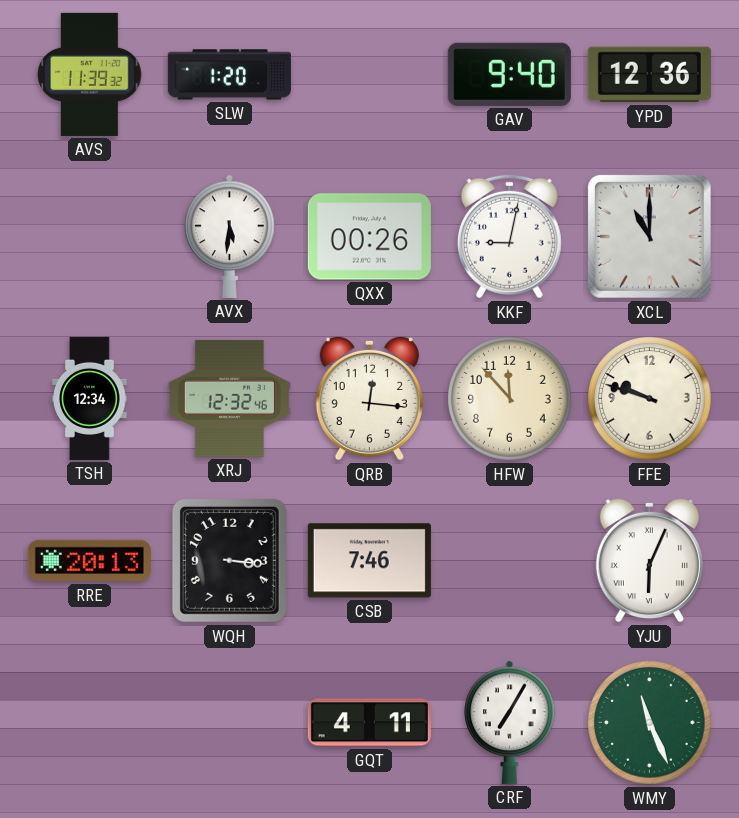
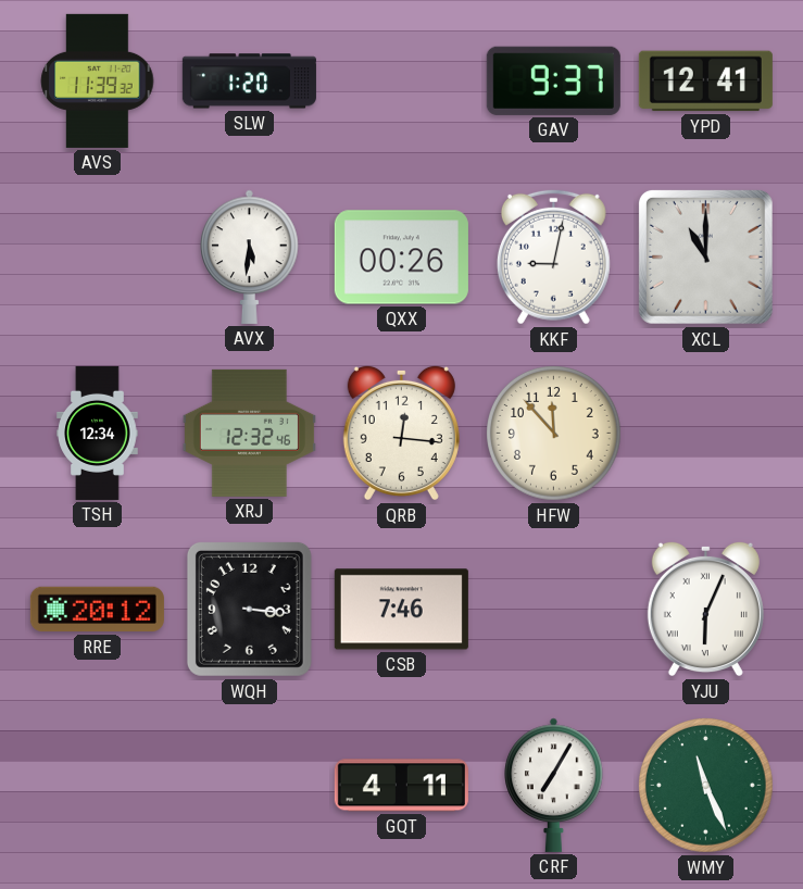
GAV: 9:40 -> 9:37 (553, 80)
YPD: 12:36 -> 12:41 (705, 82)
FFE: 9:48 -> none (650, 399)
RRE: 20:13 -> 20:12 (97, 610)
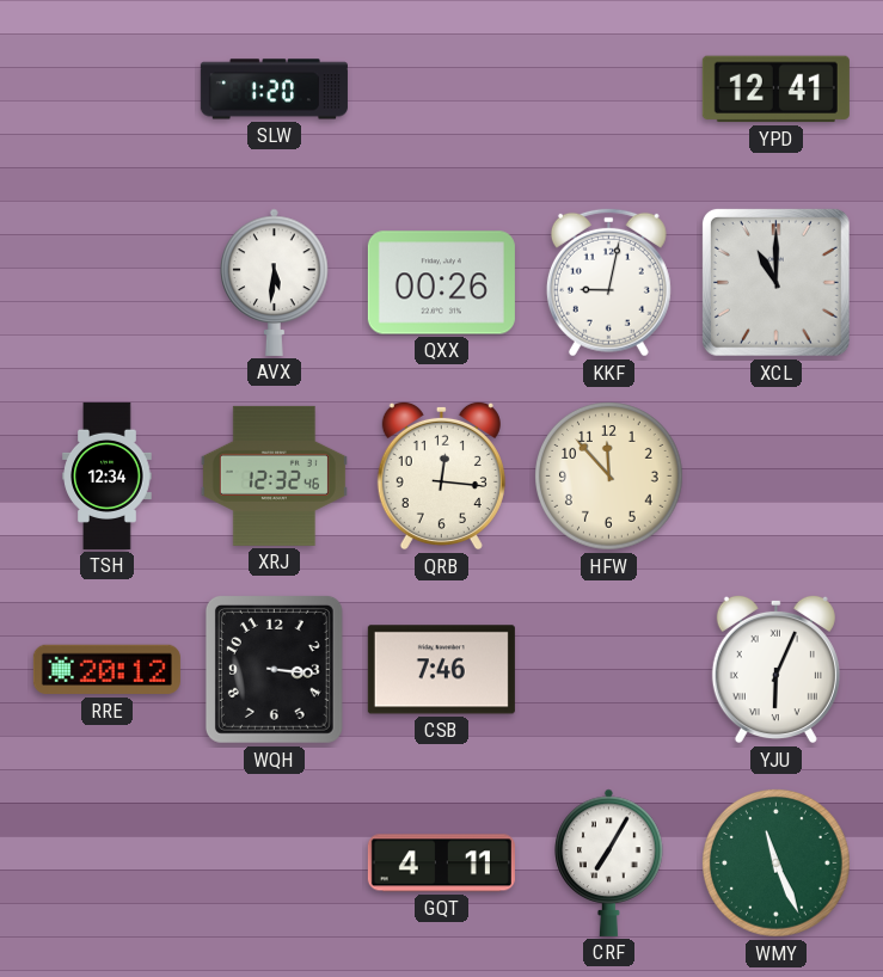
AVS: 11:39 -> none (98, 80)
GAV: 9:37 -> none (553, 80)
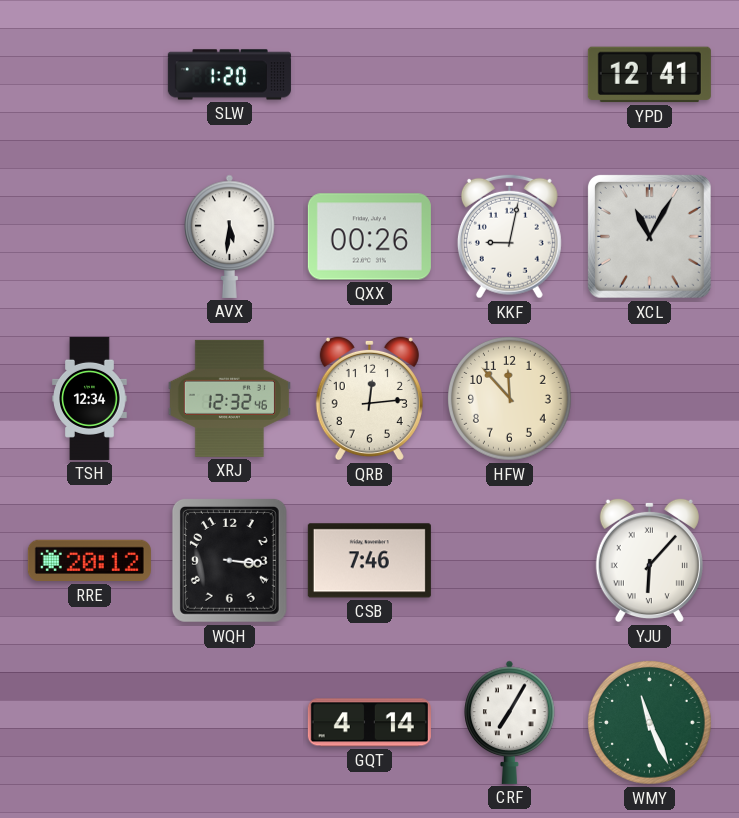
XCL: 11:00 -> 11:05 (649, 236)
QRB: 12:16 -> 12:14 (369, 398)
YJU: 6:04 -> 6:07 (649, 560)
GQT: 4:11 -> 4:14 (369, 723)
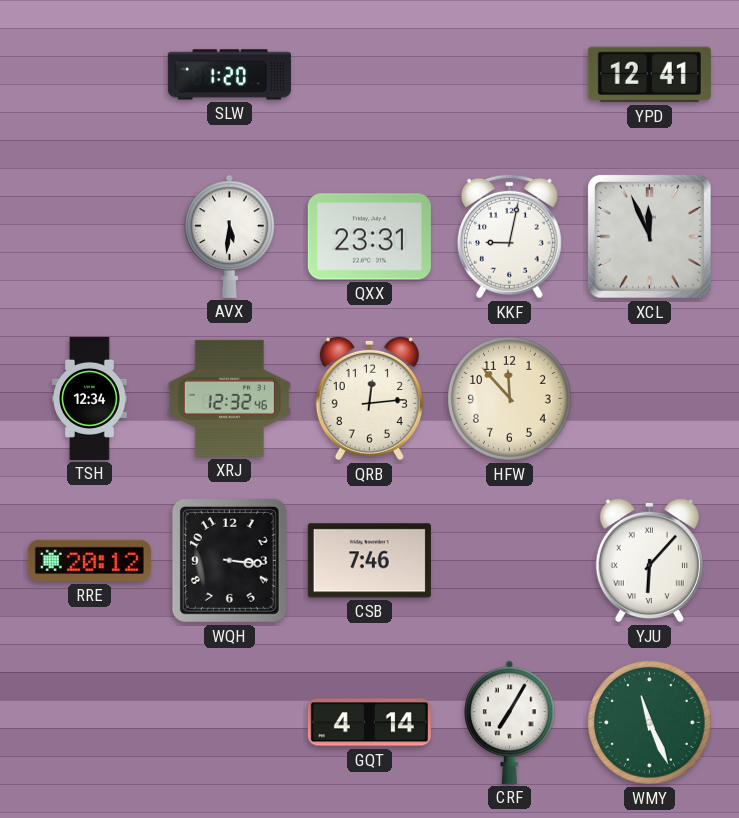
QXX: 00:26 -> 23:31 (369, 237)
XCL: 11:05 -> 11:56 (649, 236)
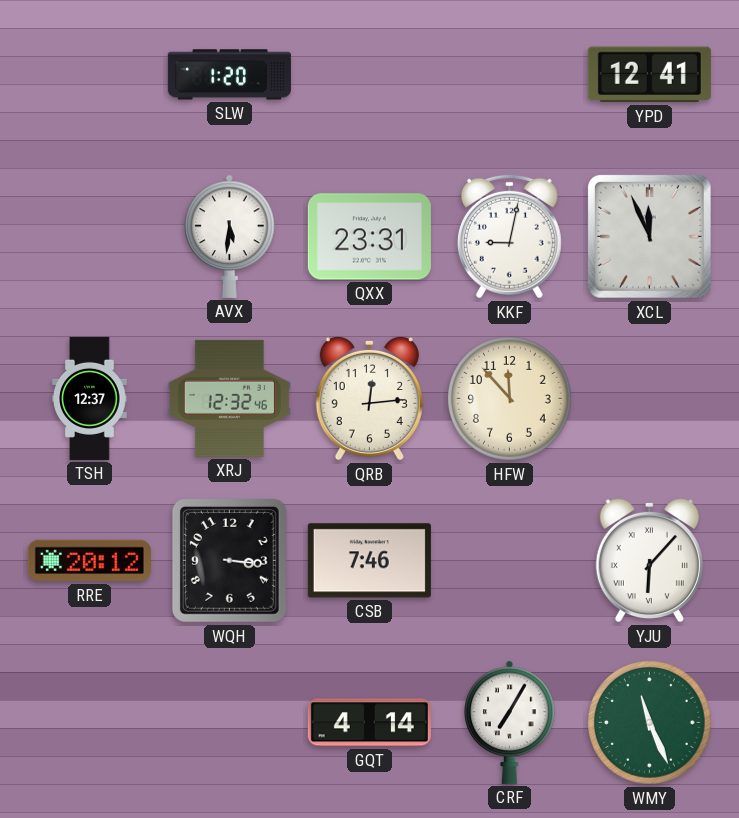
TSH: 12:34 -> 12:37 (90, 398)
